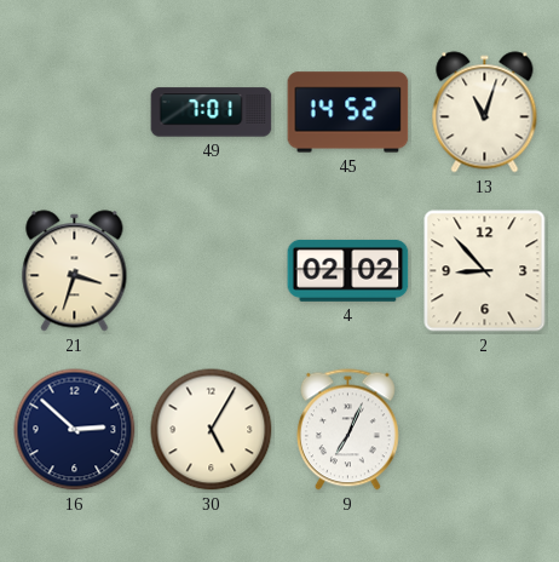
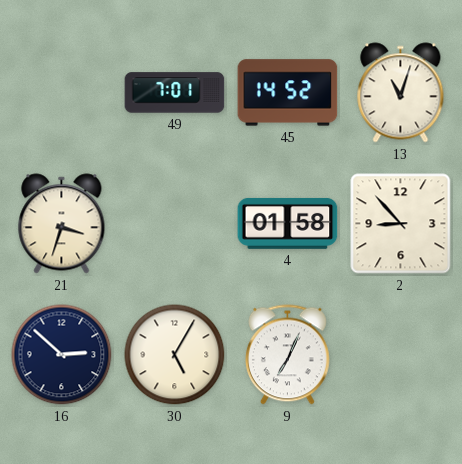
4: 02:02 -> 01:58 (288, 223)
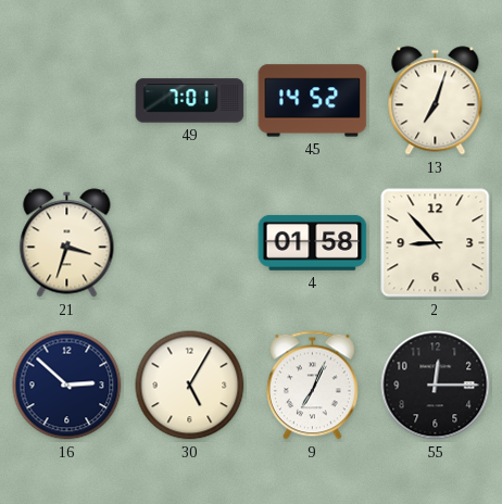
13: 11:03 -> 7:03 (436, 101)
55: none -> 12:15 (436, 386)
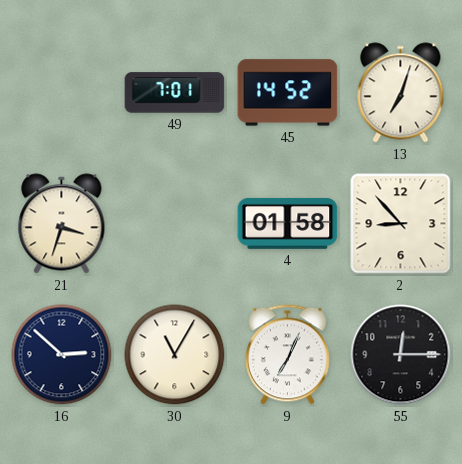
30: 5:05 -> 11:05 (175, 355)
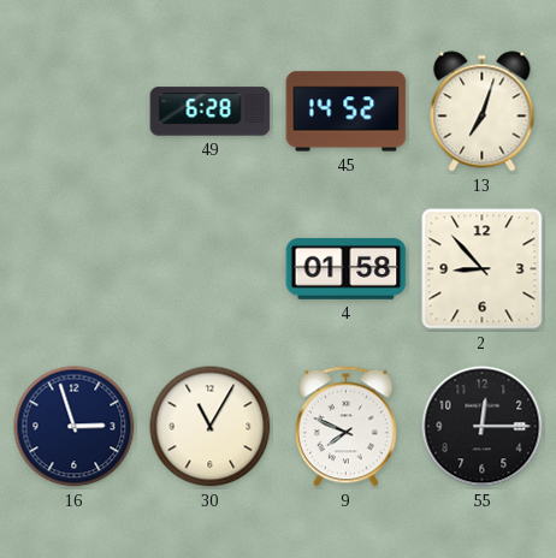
49: 7:01 -> 6:28 (211, 112)
21: 3:33 -> none (62, 224)
16: 2:52 -> 2:57 (75, 427)
9: 7:04 -> 7:49 (345, 427)
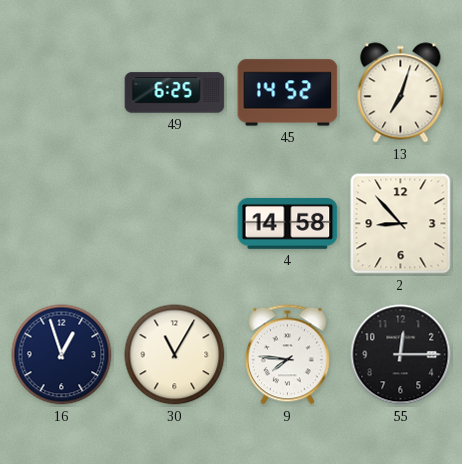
49: 6:28 -> 6:25 (175, 93)
4: 01:58 -> 14:58 (288, 223)
16: 2:57 -> 12:57 (62, 355)
9: 7:49 -> 7:46 (287, 355)
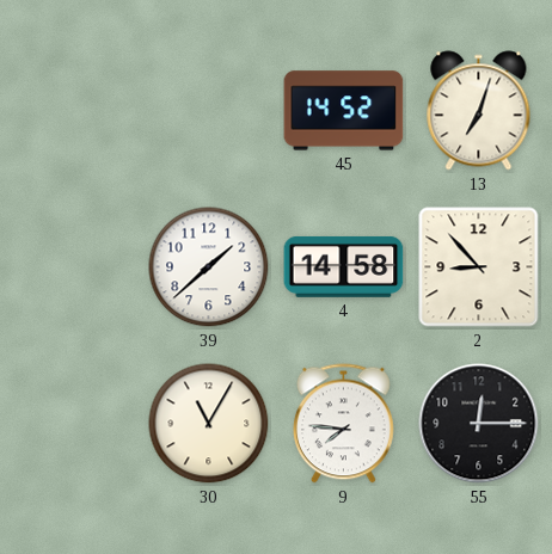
49: 6:25 -> none (175, 93)
39: none -> 1:38 (209, 267)
16: 12:57 -> none (62, 355)
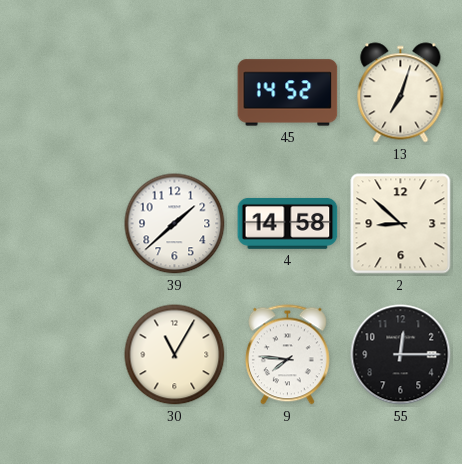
2: 8:53 -> 8:52 (401, 224)
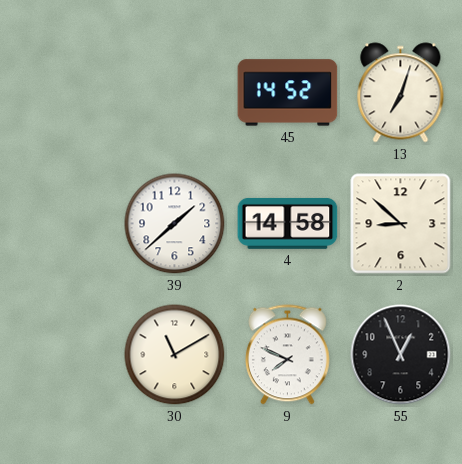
30: 11:05 -> 11:10 (175, 355)
9: 7:46 -> 7:49 (287, 355)
55: 12:15 -> 12:56 (401, 355)
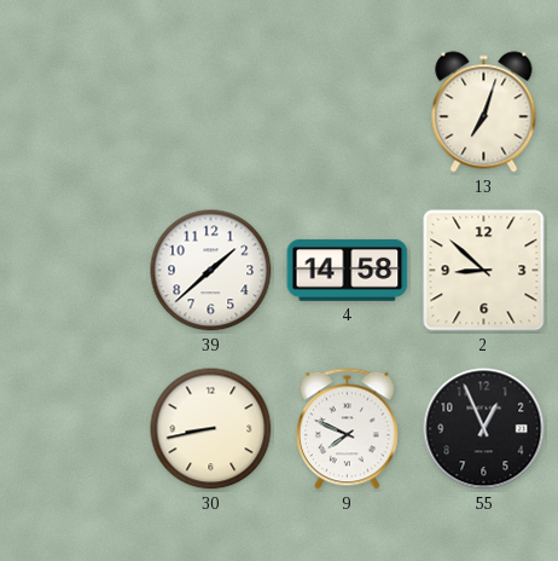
45: 14:52 -> none (288, 93)
30: 11:10 -> 8:43 (211, 429)
